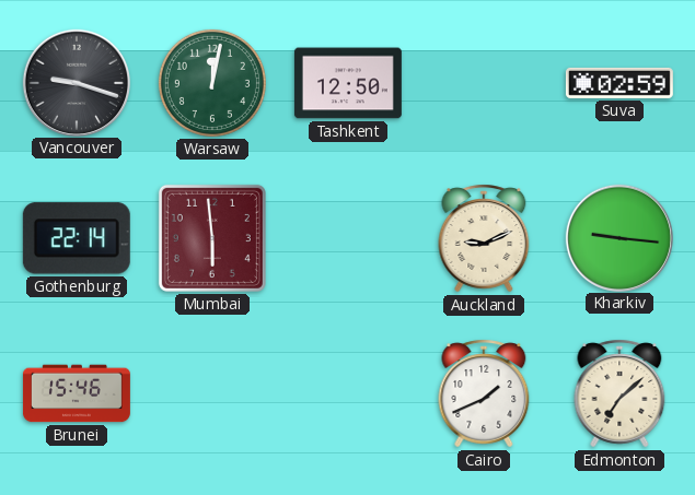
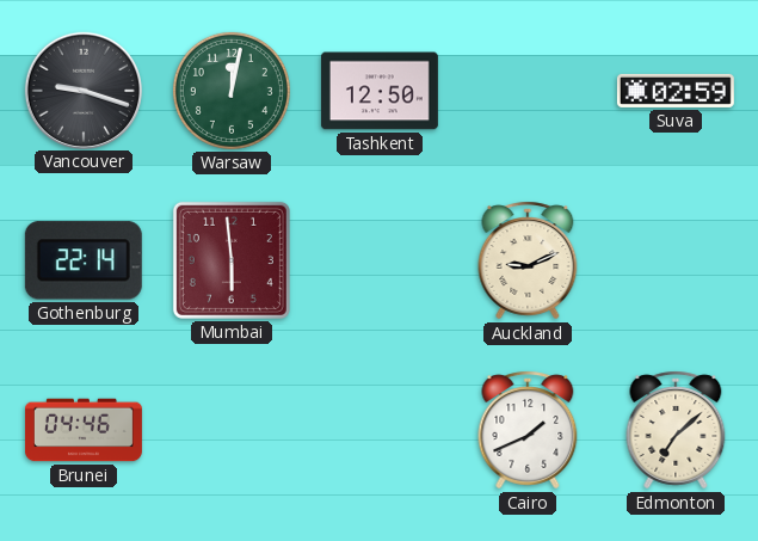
Kharkiv: 9:16 -> none (618, 237)
Brunei: 15:46 -> 04:46 (84, 430)
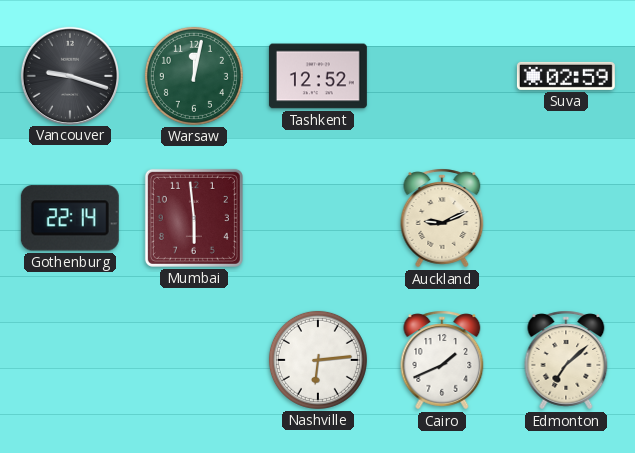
Tashkent: 12:50 -> 12:52 (318, 76)
Brunei: 04:46 -> none (84, 430)
Nashville: none -> 6:14 (318, 360)
